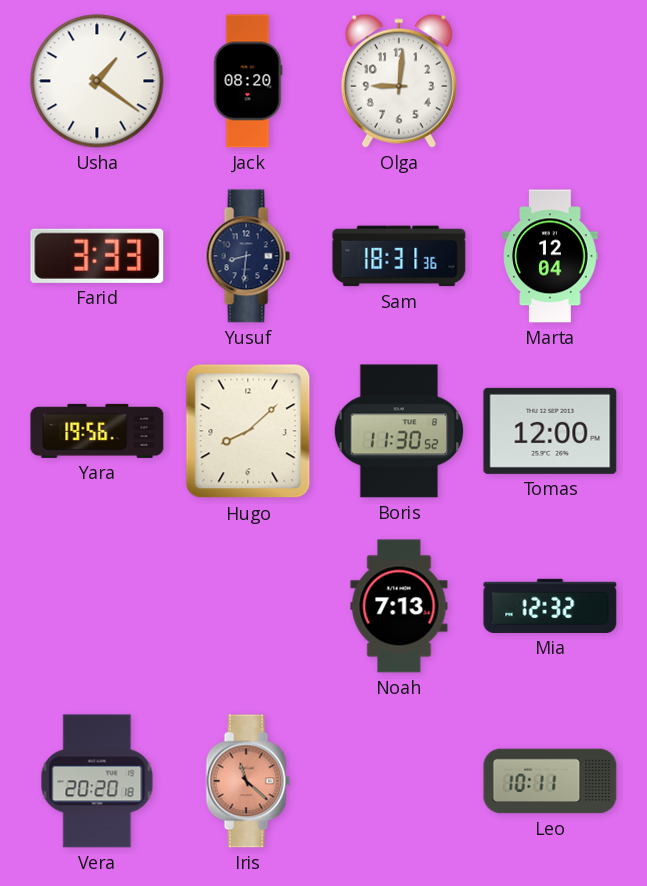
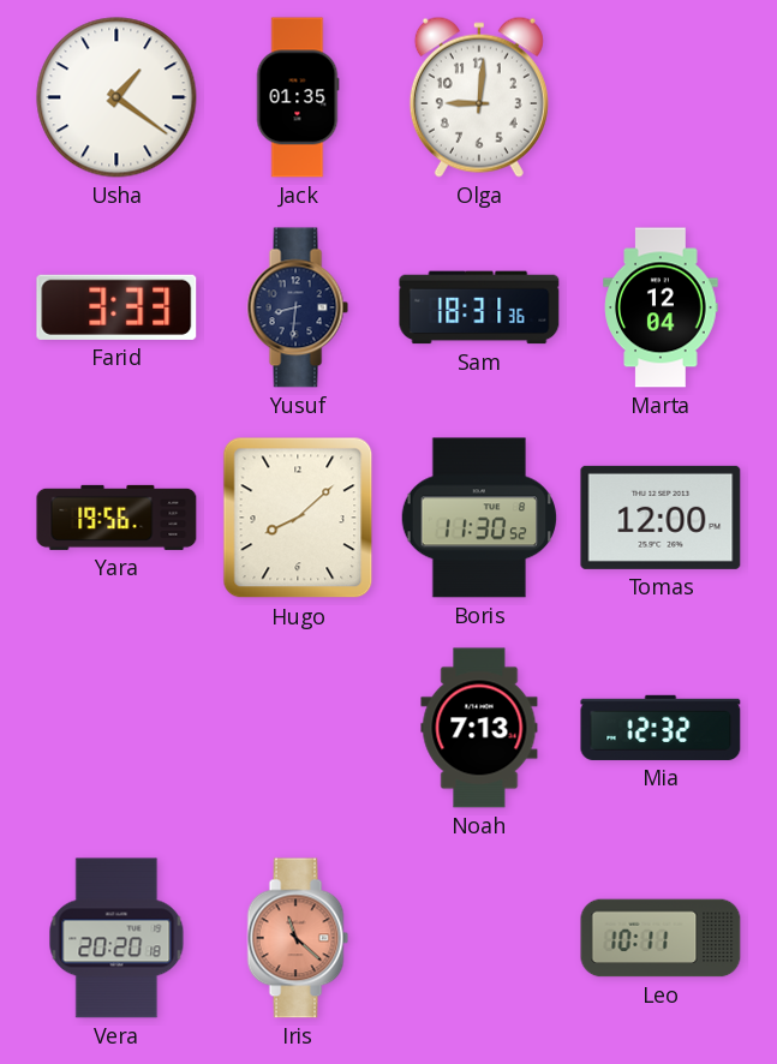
Jack: 08:20 -> 01:35 (298, 97)
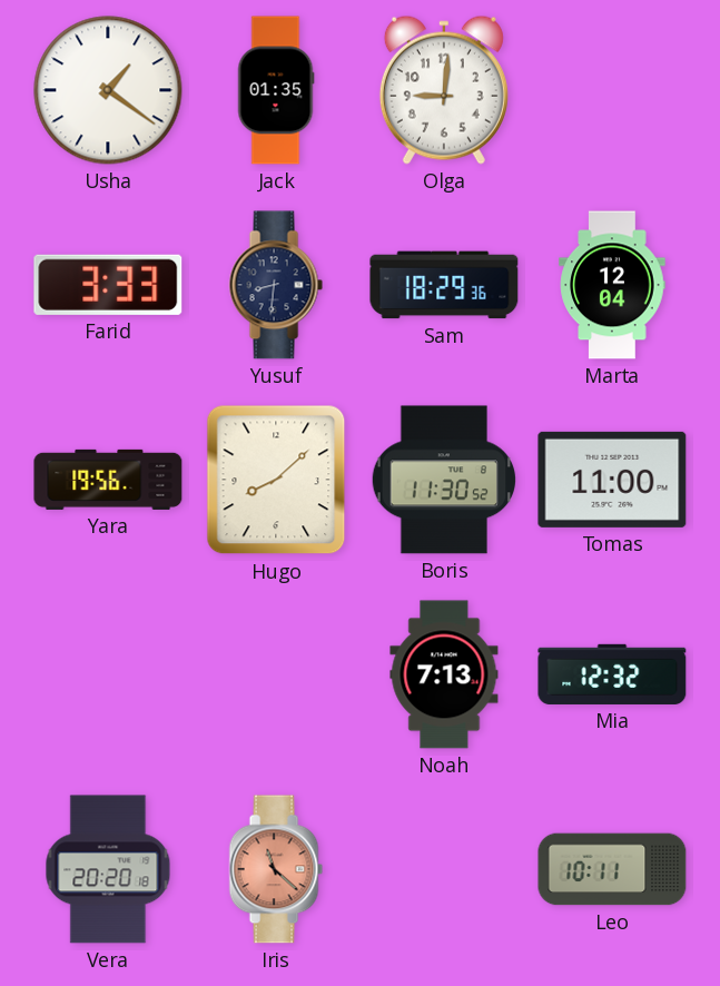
Sam: 18:31 -> 18:29 (444, 285)
Tomas: 12:00 -> 11:00 (612, 480)
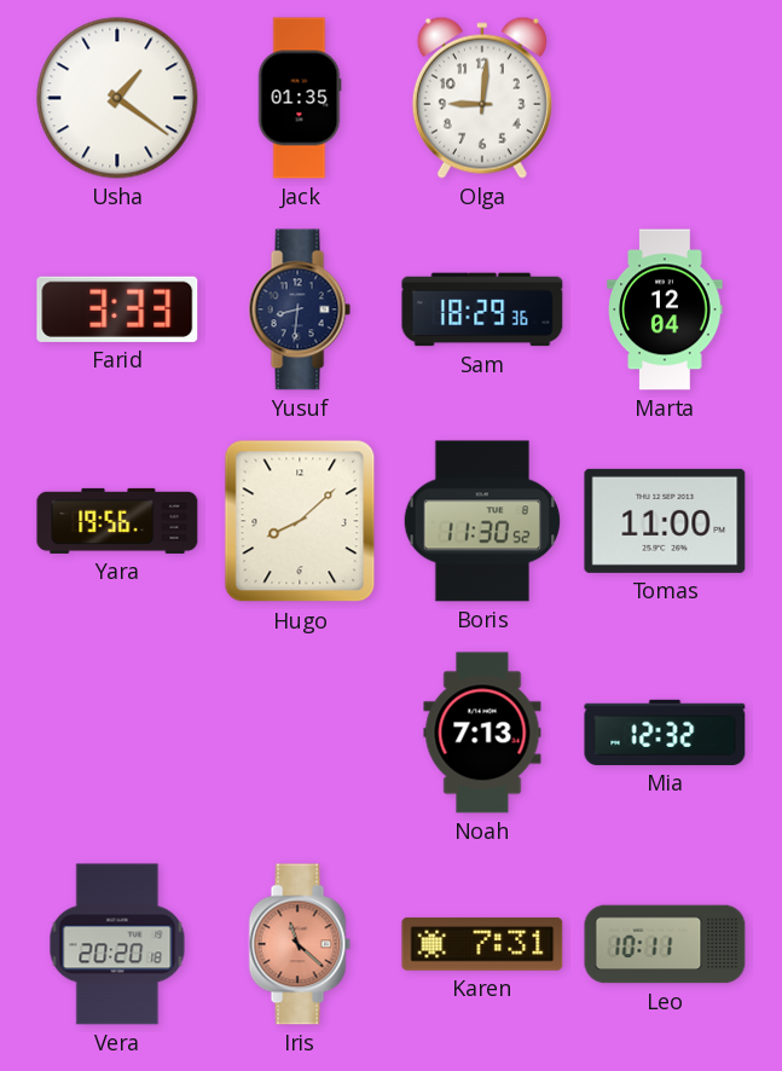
Karen: none -> 7:31 (482, 944)
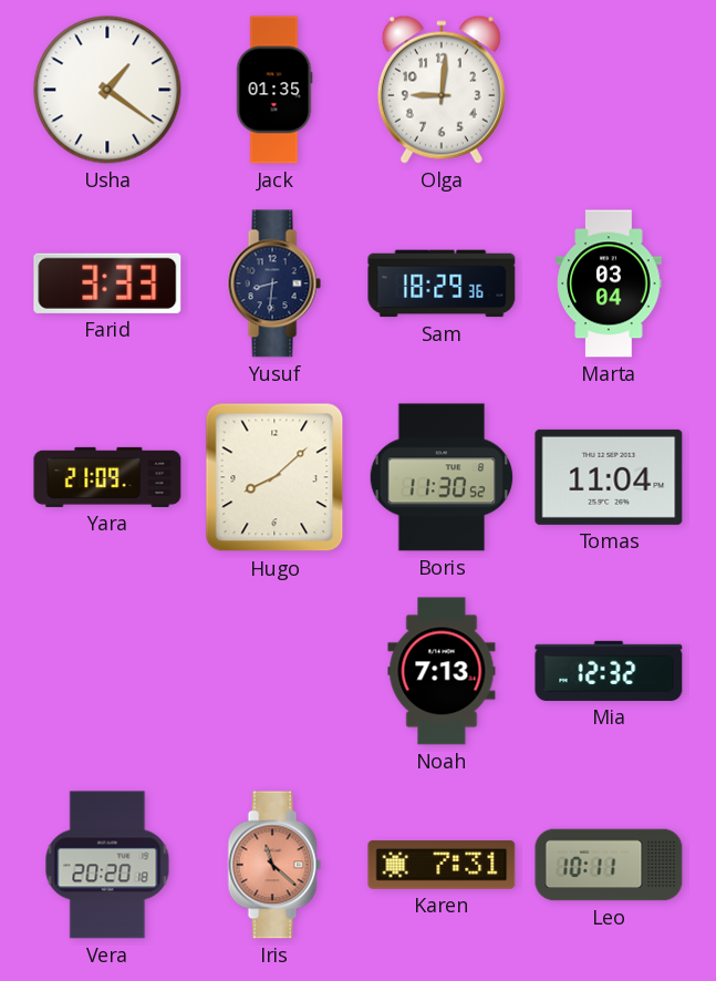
Marta: 12:04 -> 03:04 (609, 283)
Yara: 19:56 -> 21:09 (107, 477)
Tomas: 11:00 -> 11:04 (609, 477)
